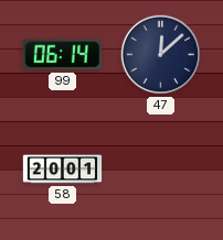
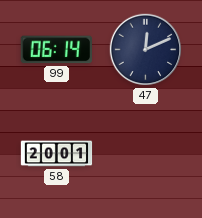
47: 12:08 -> 12:11 (146, 50)
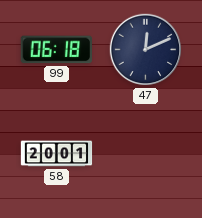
99: 06:14 -> 06:18 (56, 50)
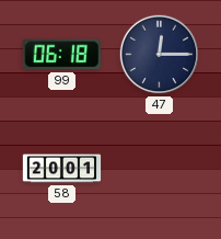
47: 12:11 -> 12:15 (160, 55)
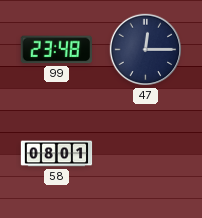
99: 06:18 -> 23:48 (56, 50)
58: 20:01 -> 08:01 (57, 154)
